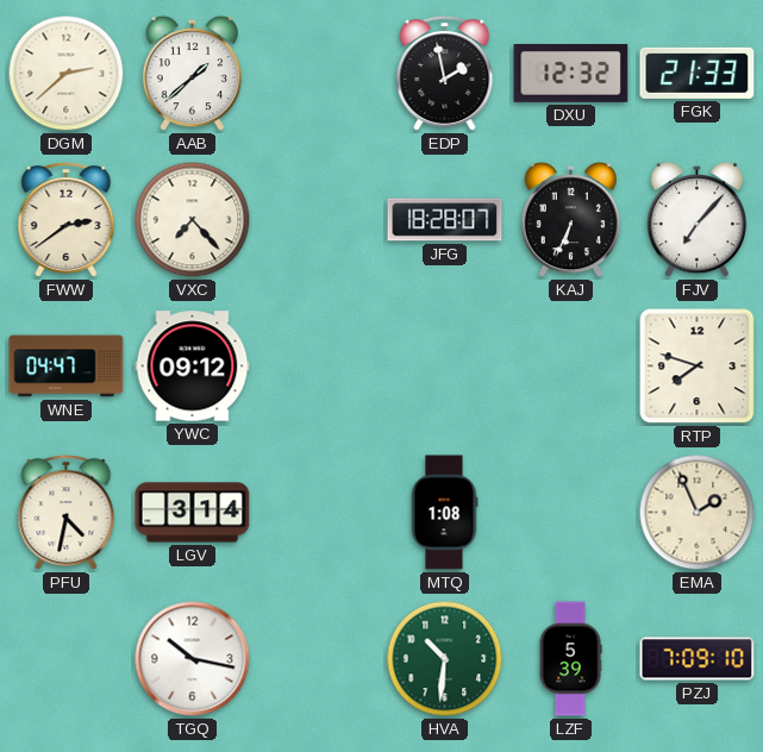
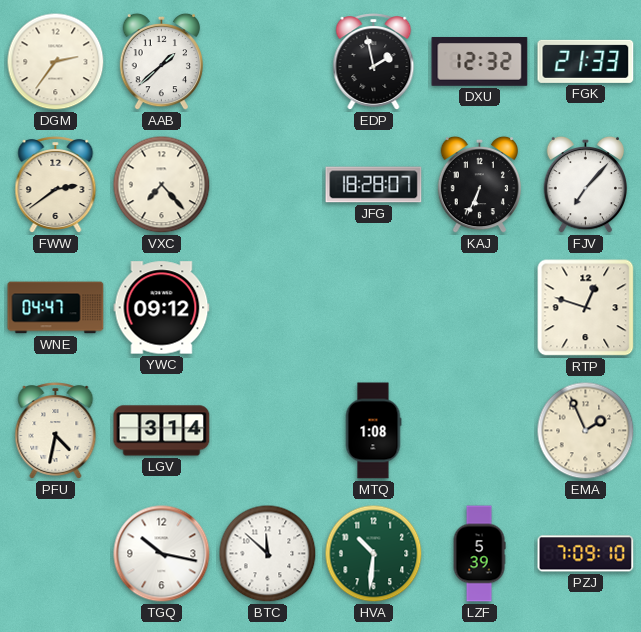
DGM: 2:38 -> 2:36 (56, 62)
RTP: 7:48 -> 12:48 (586, 308)
BTC: none -> 11:52 (268, 554)
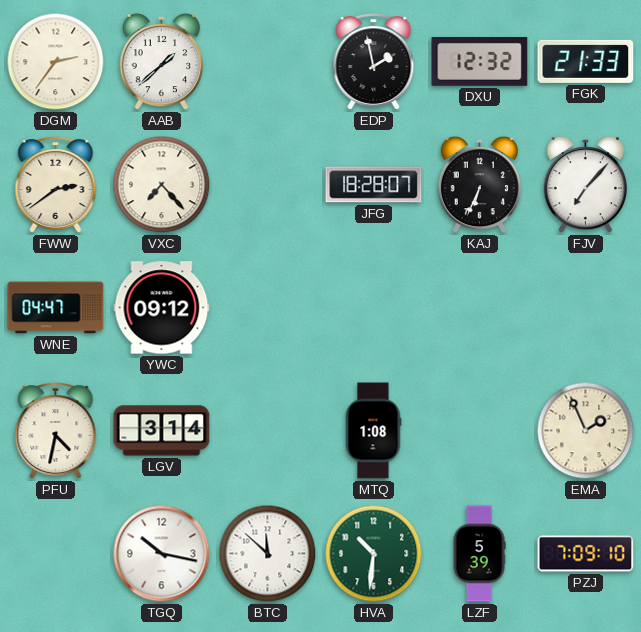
RTP: 12:48 -> none (586, 308)
